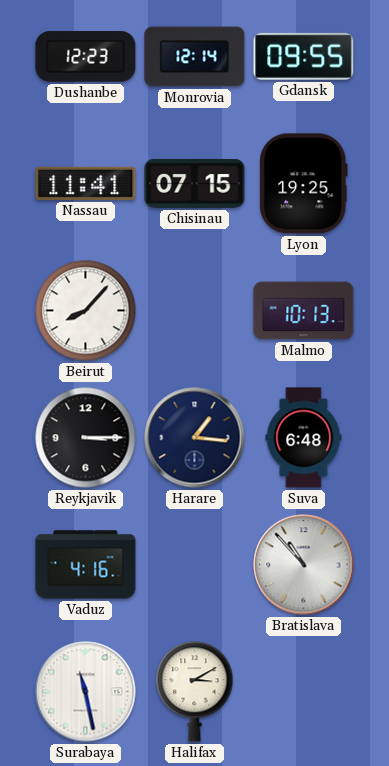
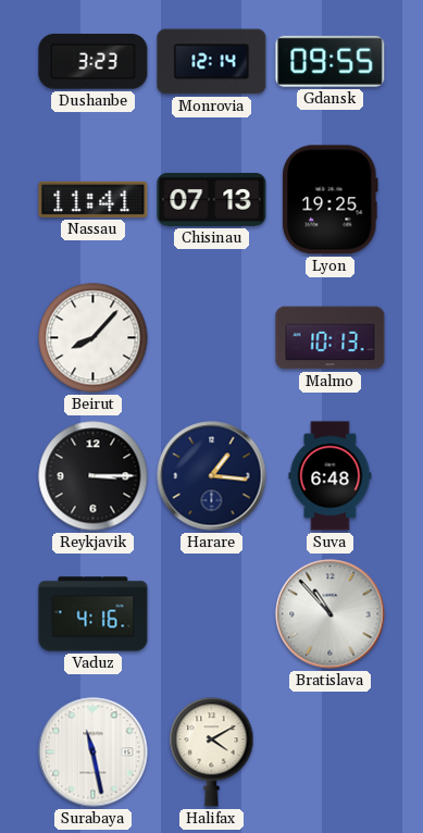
Dushanbe: 12:23 -> 3:23 (94, 62)
Chisinau: 07:15 -> 07:13 (212, 199)
Halifax: 3:10 -> 4:10 (212, 753)
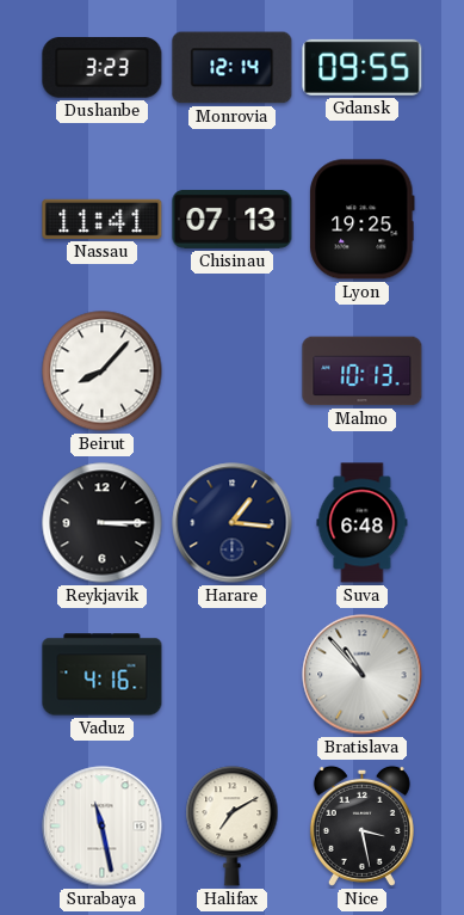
Halifax: 4:10 -> 7:10 (233, 827)
Nice: none -> 3:28 (361, 825)
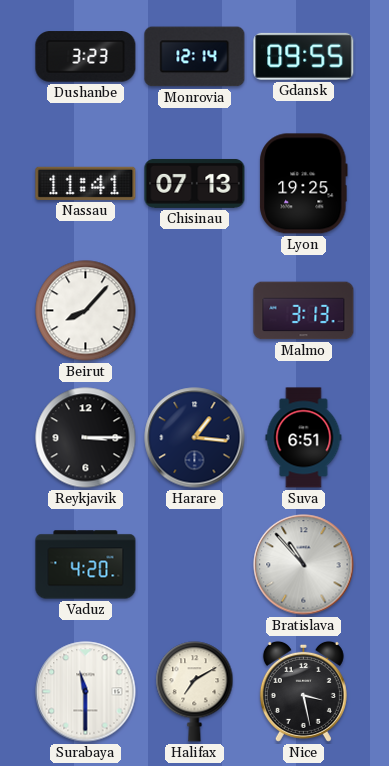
Malmo: 10:13 -> 3:13 (304, 311)
Suva: 6:48 -> 6:51 (304, 438)
Vaduz: 4:16 -> 4:20 (86, 565)
Surabaya: 11:28 -> 11:30 (86, 692)
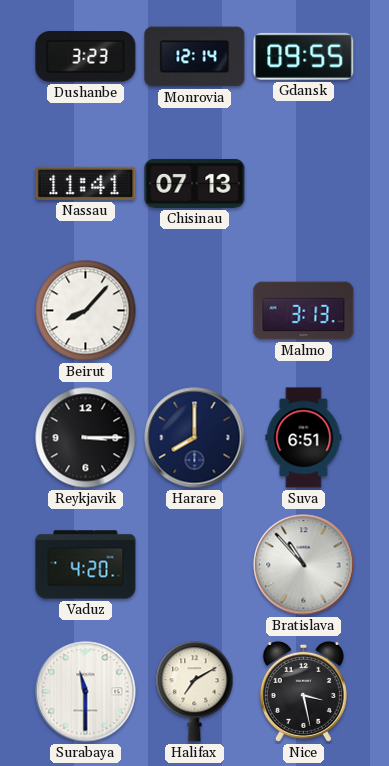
Lyon: 19:25 -> none (304, 184)
Harare: 1:16 -> 8:00 (195, 438)
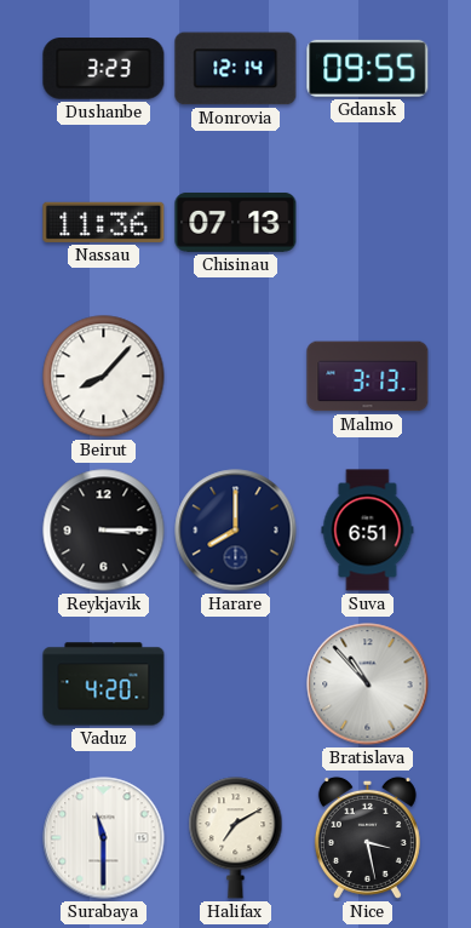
Nassau: 11:41 -> 11:36 (104, 222)
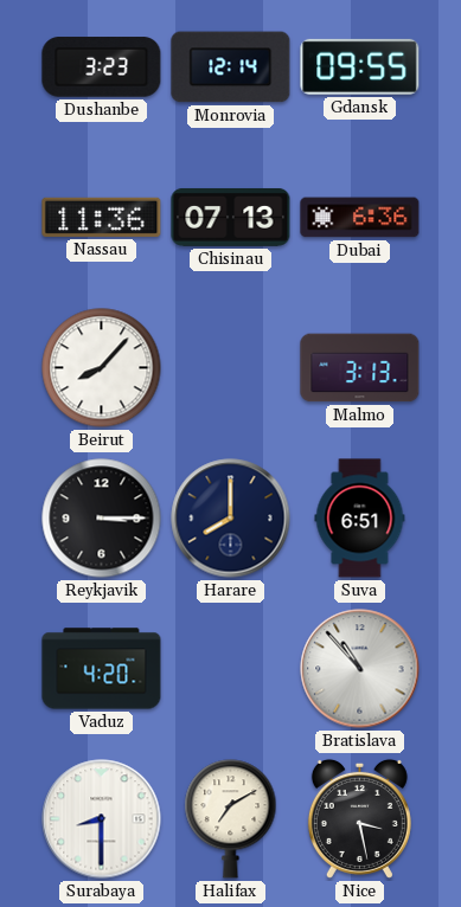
Dubai: none -> 6:36 (360, 218)
Surabaya: 11:30 -> 8:30 (102, 819)
